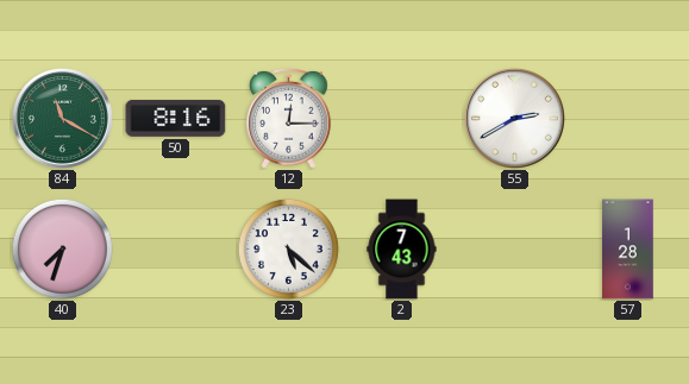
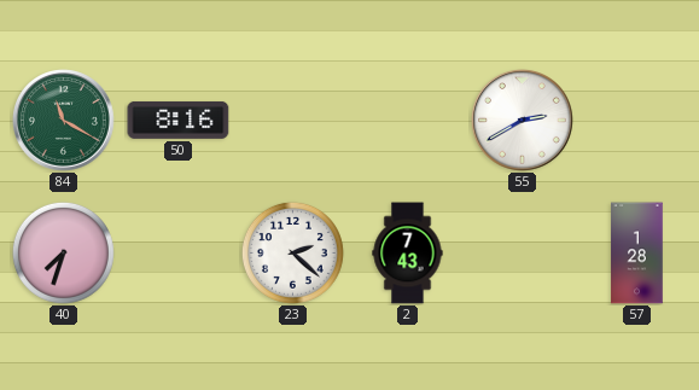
12: 12:15 -> none (289, 118)
23: 5:22 -> 2:22 (292, 252)
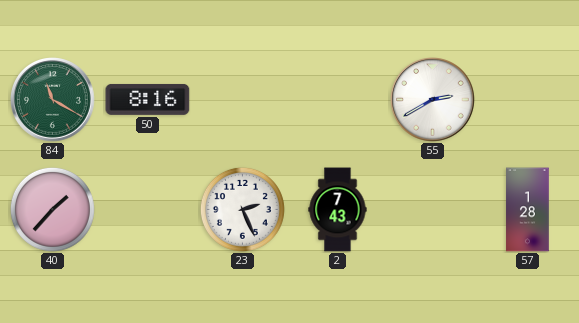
40: 7:33 -> 1:37 (52, 209)
23: 2:22 -> 2:26 (242, 209)
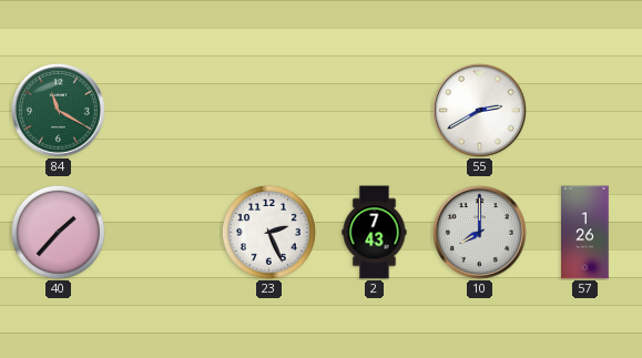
50: 8:16 -> none (148, 99)
10: none -> 8:00 (480, 233)
57: 1:28 -> 1:26 (585, 233)
